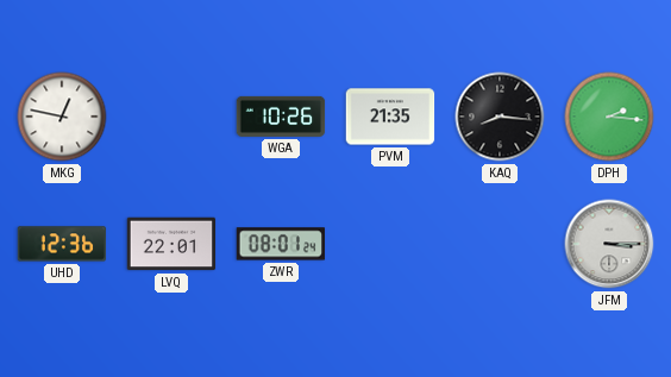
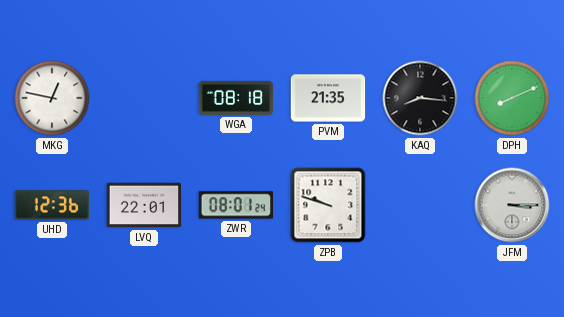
WGA: 10:26 -> 08:18 (236, 98)
DPH: 2:16 -> 8:11 (512, 98)
ZPB: none -> 9:48 (328, 205)
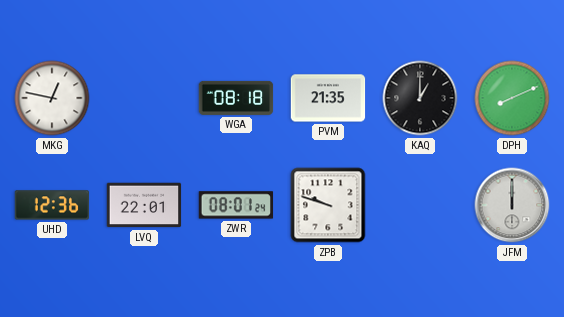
KAQ: 8:16 -> 1:00 (420, 98)
JFM: 3:15 -> 12:00 (512, 205)
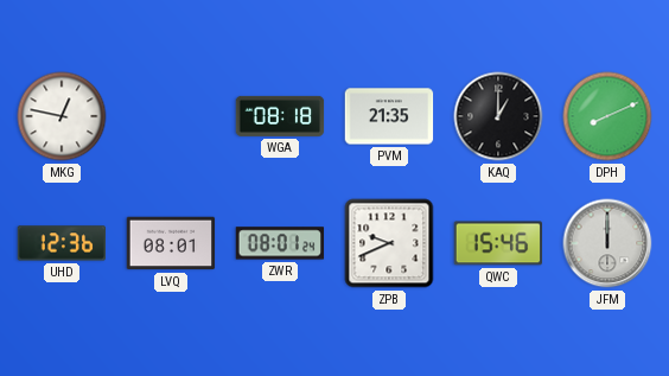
LVQ: 22:01 -> 08:01 (171, 243)
ZPB: 9:48 -> 9:41 (389, 243)
QWC: none -> 15:46 (498, 243)
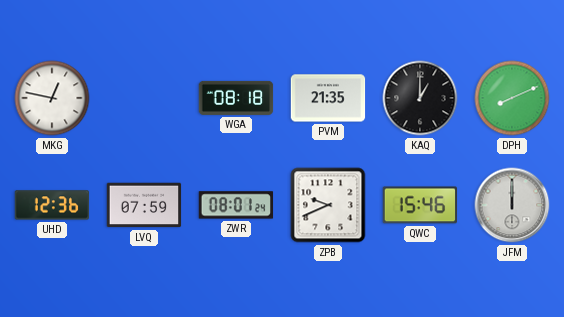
LVQ: 08:01 -> 07:59 (144, 205)
